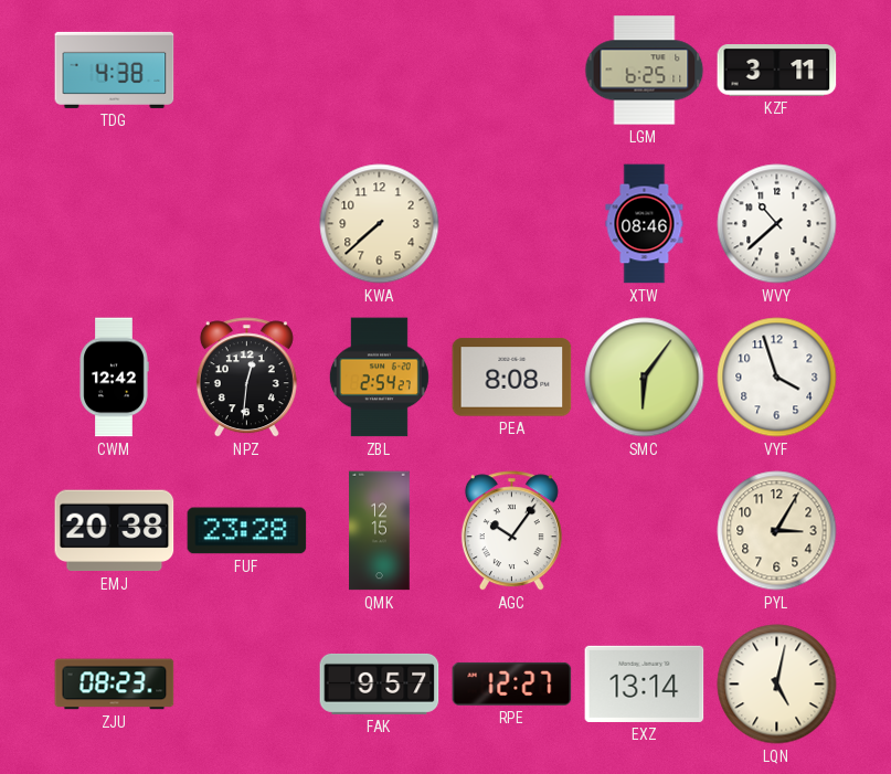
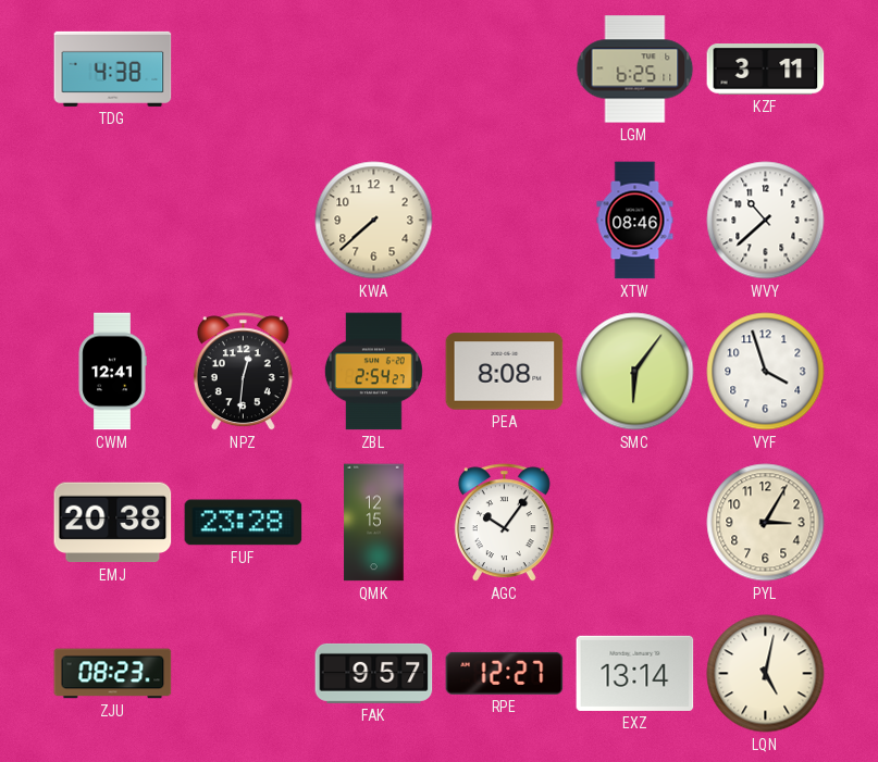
CWM: 12:42 -> 12:41 (112, 372)
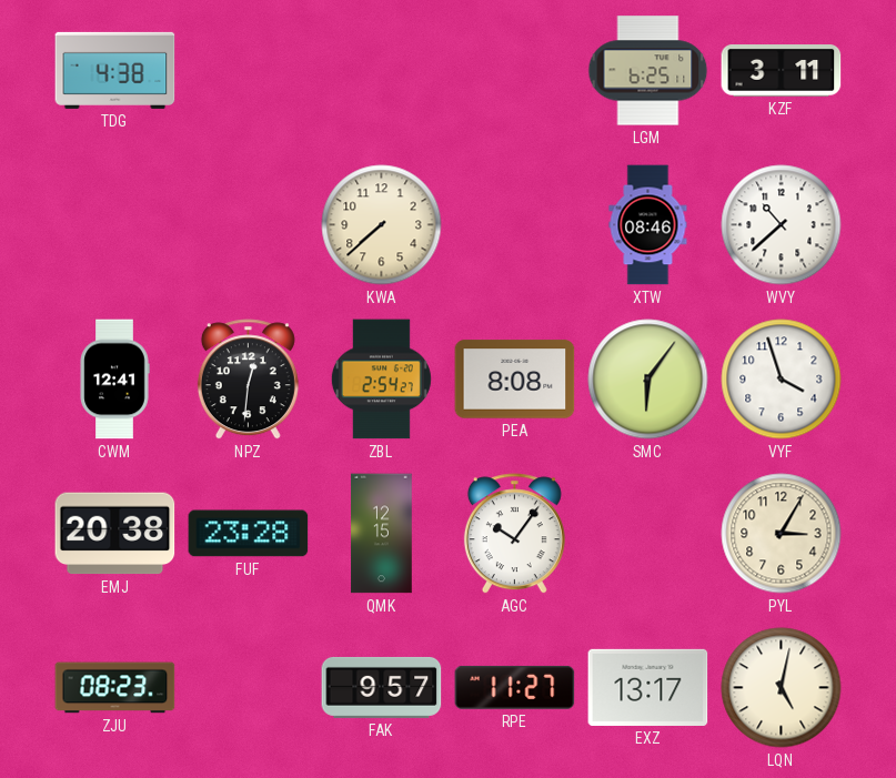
RPE: 12:27 -> 11:27 (515, 687)
EXZ: 13:14 -> 13:17 (648, 687)
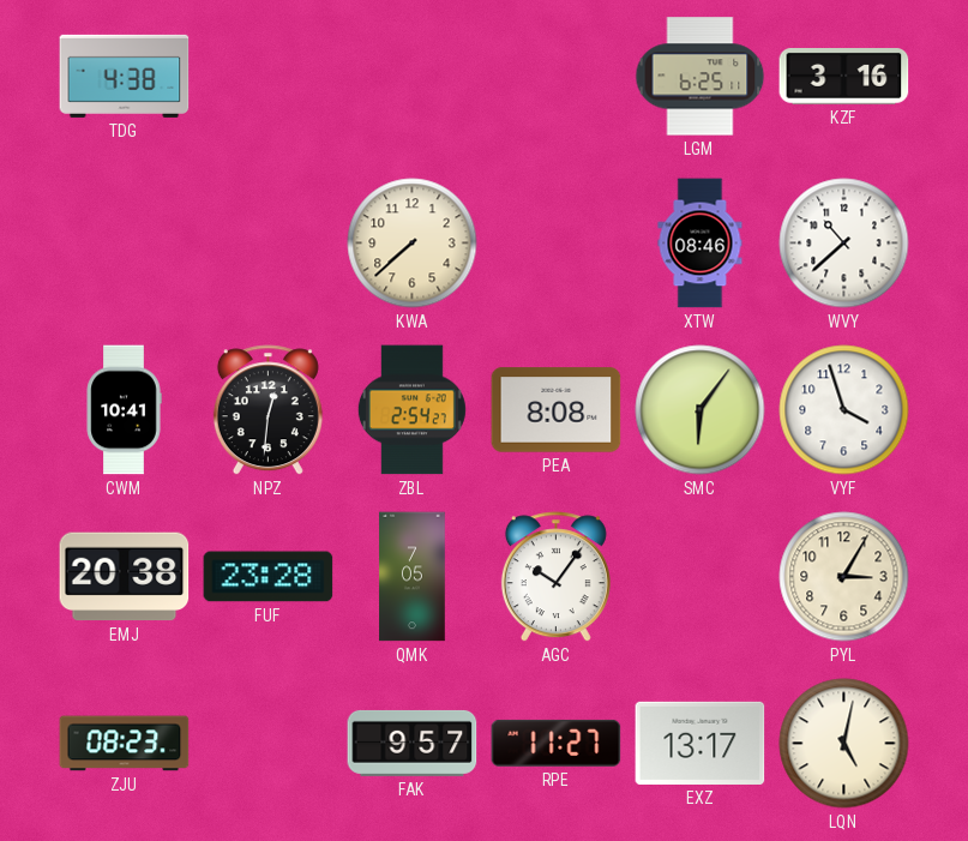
KZF: 3:11 -> 3:16 (844, 77)
CWM: 12:41 -> 10:41 (124, 410)
QMK: 12:15 -> 7:05 (413, 577)
